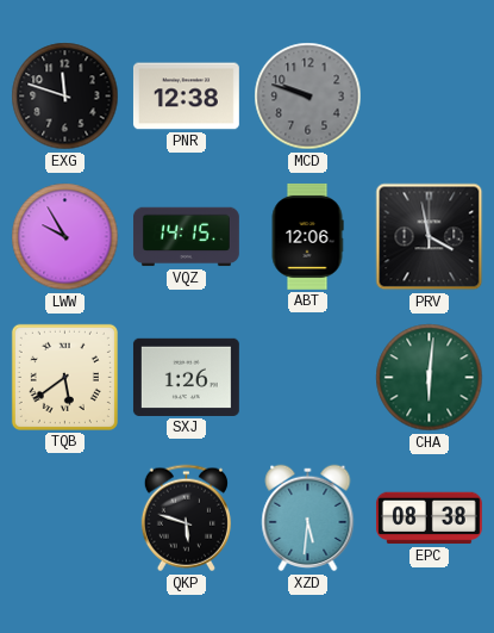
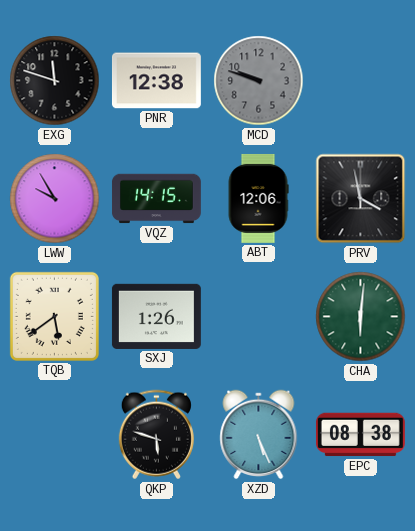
XZD: 5:31 -> 5:26 (259, 435)
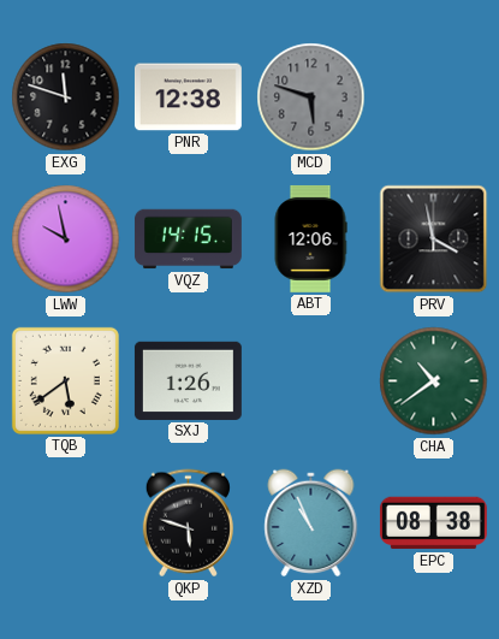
MCD: 9:48 -> 5:48 (311, 97)
LWW: 9:55 -> 9:58 (66, 239)
CHA: 6:01 -> 10:39 (434, 381)
XZD: 5:26 -> 10:56 (311, 523)
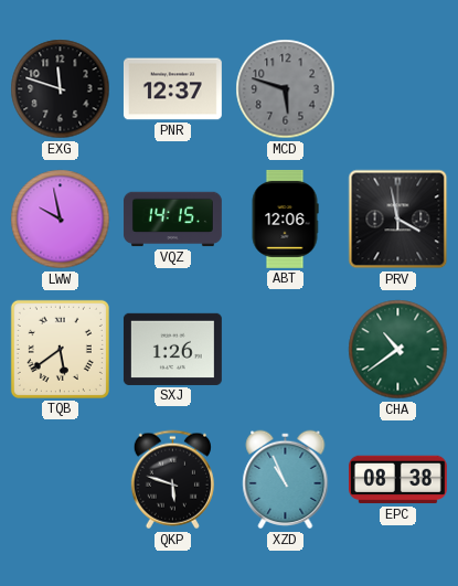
PNR: 12:38 -> 12:37 (172, 89)
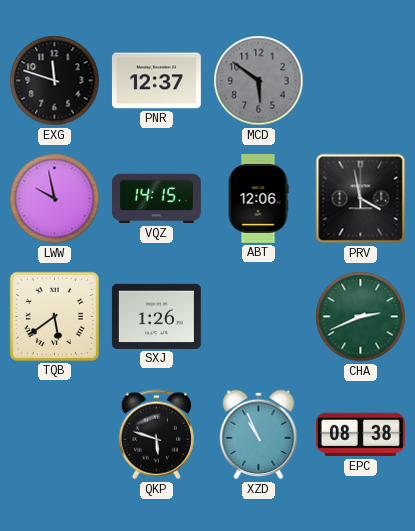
MCD: 5:48 -> 5:51 (259, 81)
CHA: 10:39 -> 2:41 (361, 317)
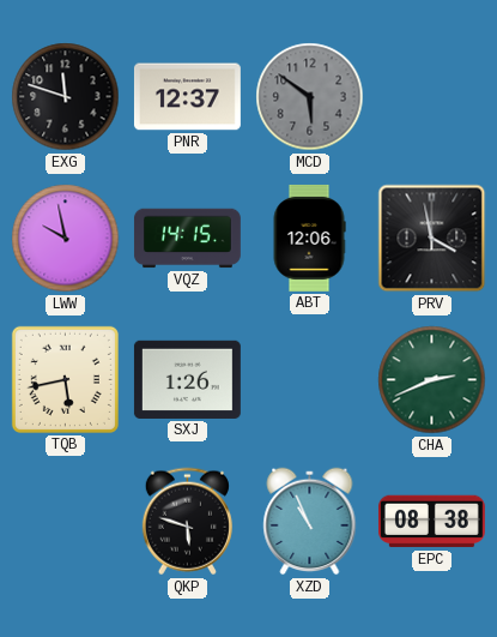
TQB: 5:39 -> 5:43 (65, 379)
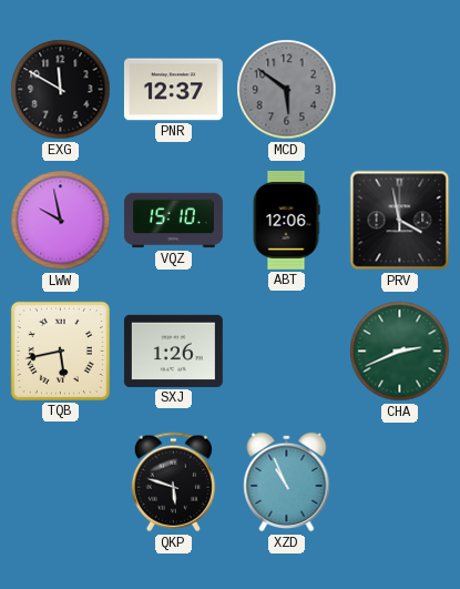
EXG: 11:48 -> 11:50 (61, 90)
VQZ: 14:15 -> 15:10 (173, 221)
EPC: 08:38 -> none (431, 522)
